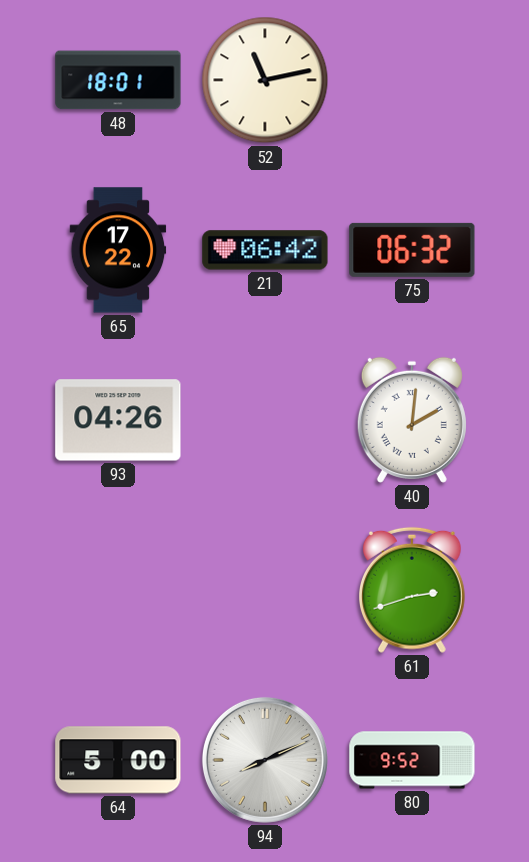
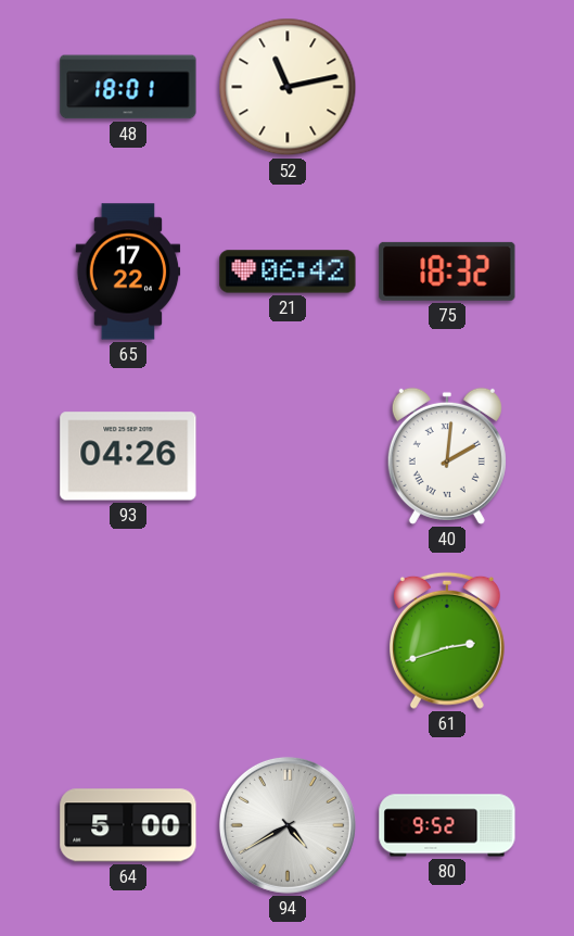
75: 06:32 -> 18:32 (447, 271)
94: 8:11 -> 4:40 (288, 825)
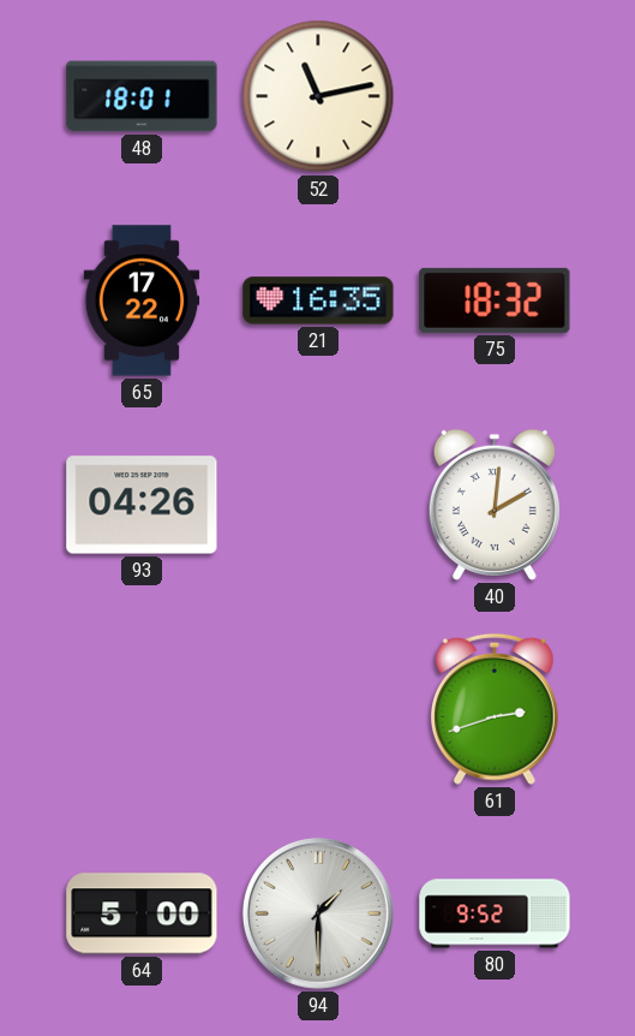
21: 06:42 -> 16:35 (318, 300)
94: 4:40 -> 1:30 (318, 913)
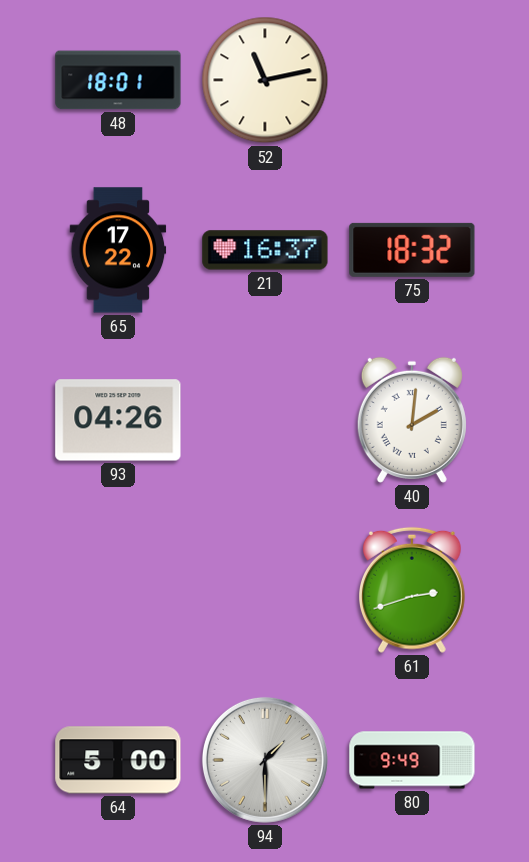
21: 16:35 -> 16:37 (265, 250)
80: 9:52 -> 9:49 (412, 760)
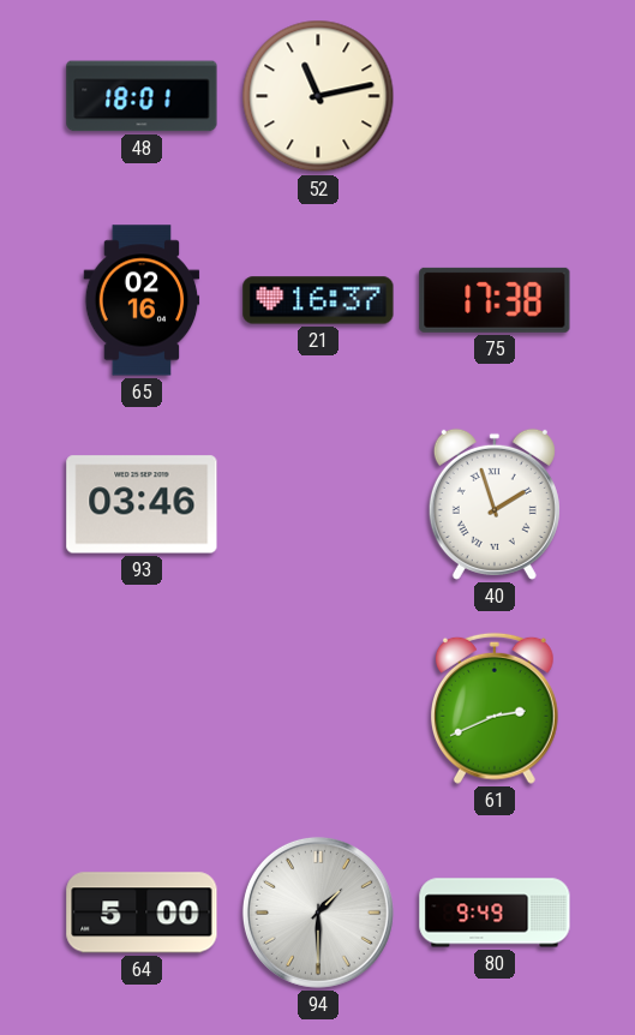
65: 17:22 -> 02:16 (142, 300)
75: 18:32 -> 17:38 (495, 300)
93: 04:26 -> 03:46 (142, 504)
40: 2:01 -> 1:57 (495, 504)
61: 2:42 -> 2:41 (496, 708)
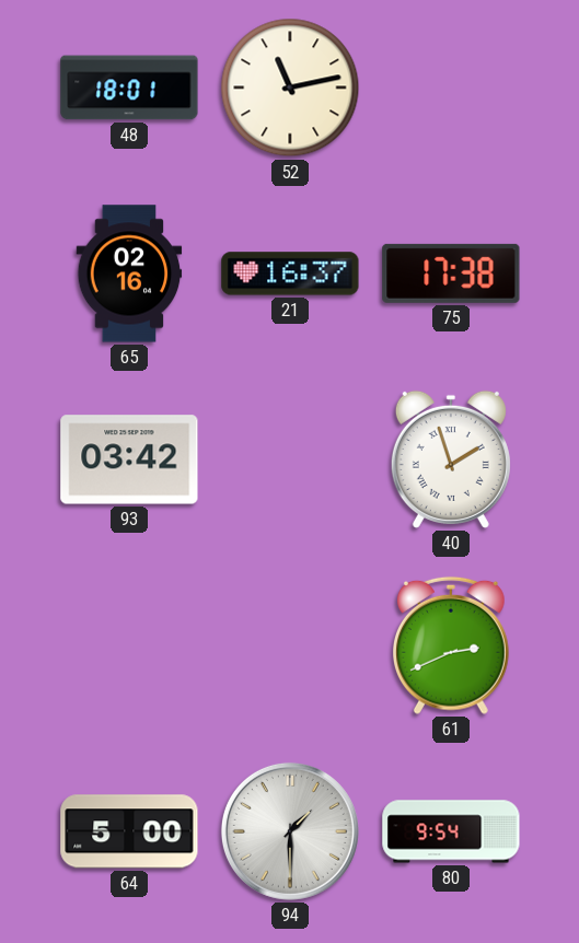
93: 03:46 -> 03:42 (129, 459)
80: 9:49 -> 9:54 (451, 831)
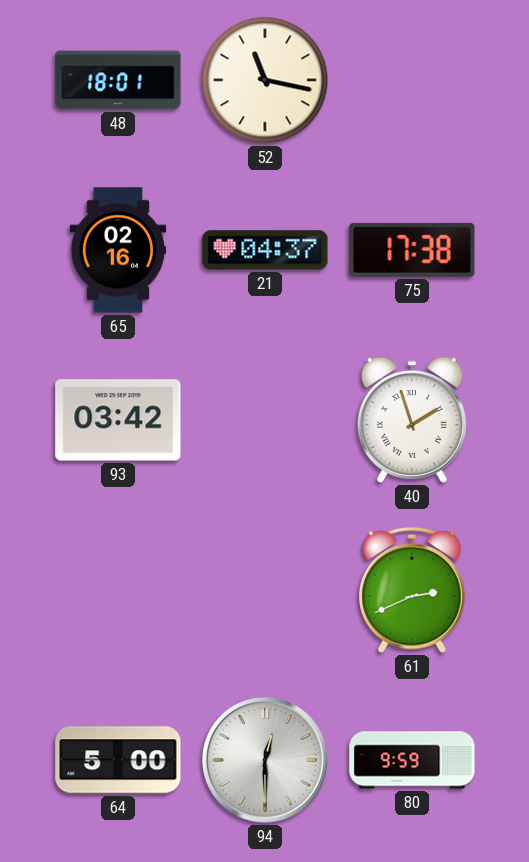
52: 11:13 -> 11:17 (265, 80)
21: 16:37 -> 04:37 (265, 250)
94: 1:30 -> 12:30 (265, 760)
80: 9:54 -> 9:59 (412, 760)
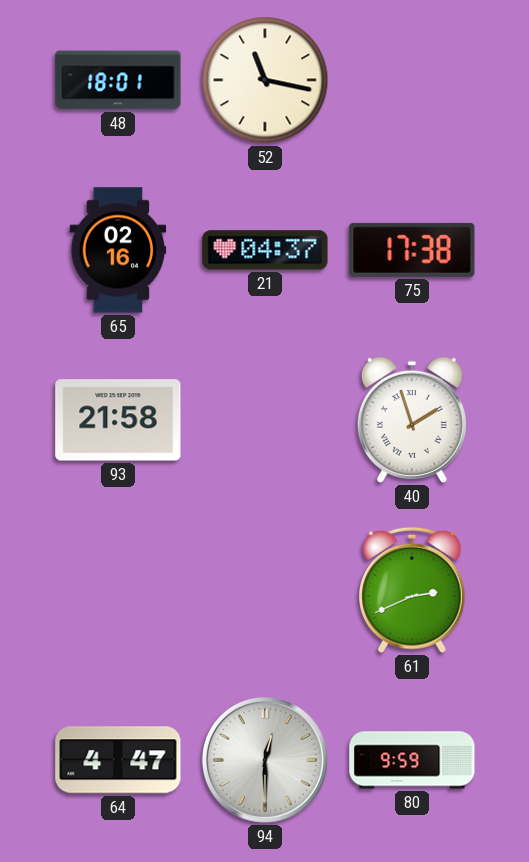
93: 03:42 -> 21:58 (118, 420)
64: 5:00 -> 4:47 (118, 760)
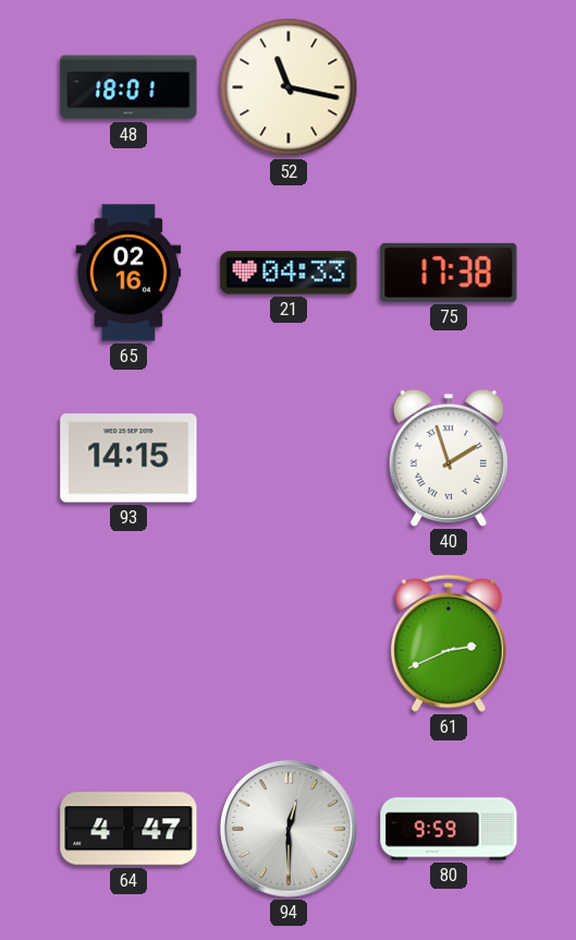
21: 04:37 -> 04:33 (289, 273)
93: 21:58 -> 14:15 (128, 458)
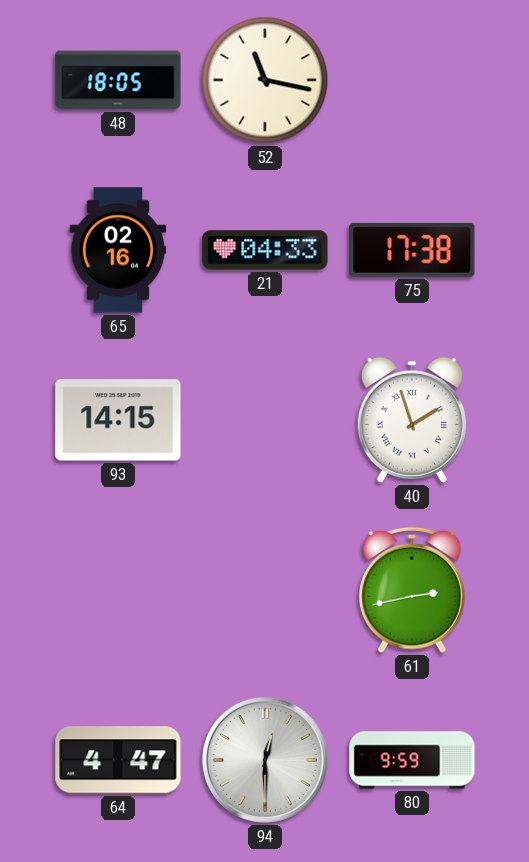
48: 18:01 -> 18:05 (118, 80)
61: 2:41 -> 2:43 (413, 590)
